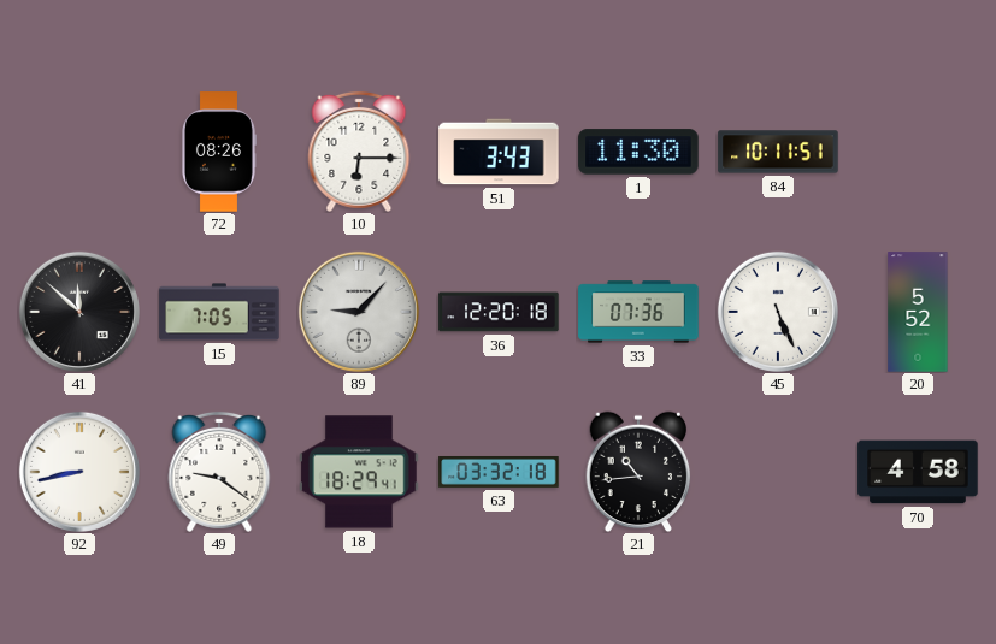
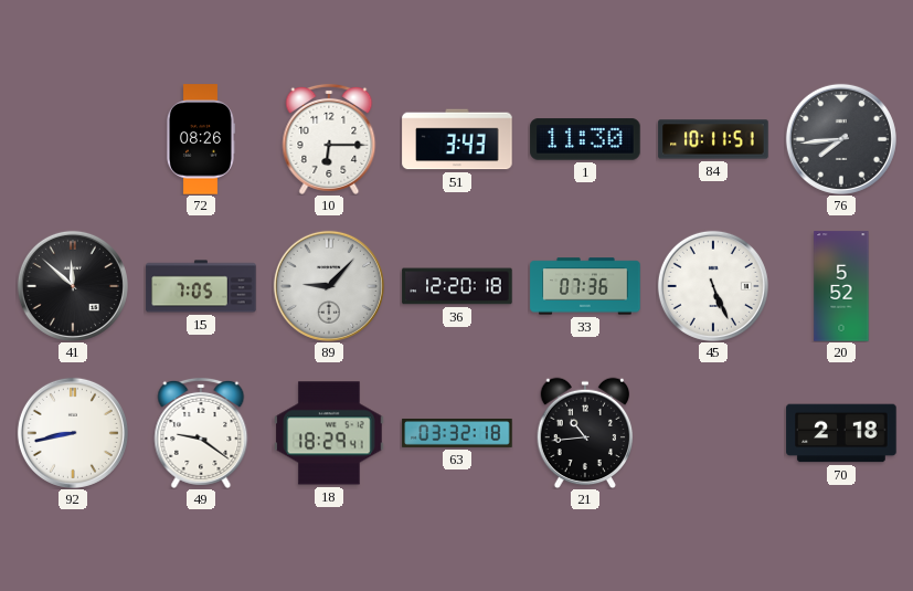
76: none -> 7:44 (841, 139)
70: 4:58 -> 2:18 (841, 433)
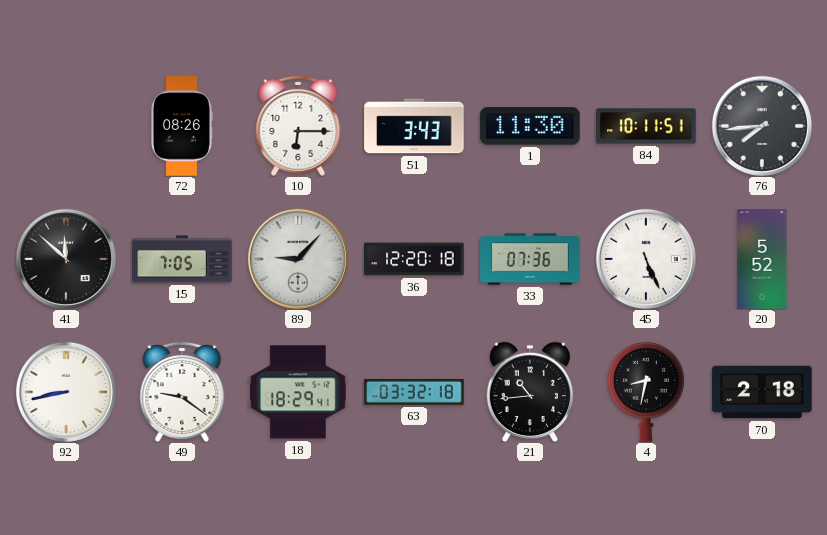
4: none -> 8:32 (646, 392)
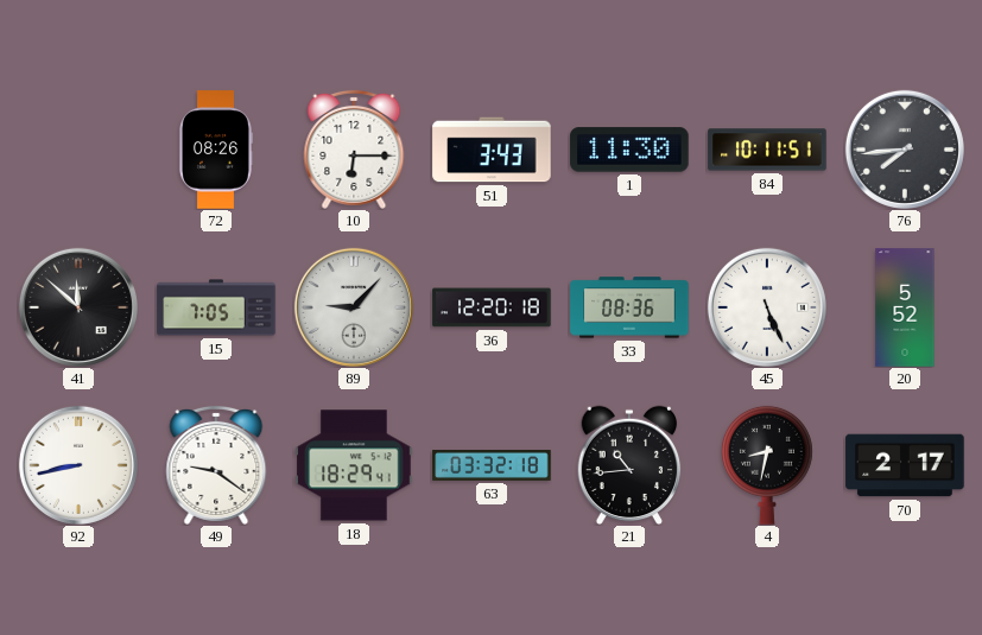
33: 07:36 -> 08:36 (629, 307)
70: 2:18 -> 2:17 (905, 465)
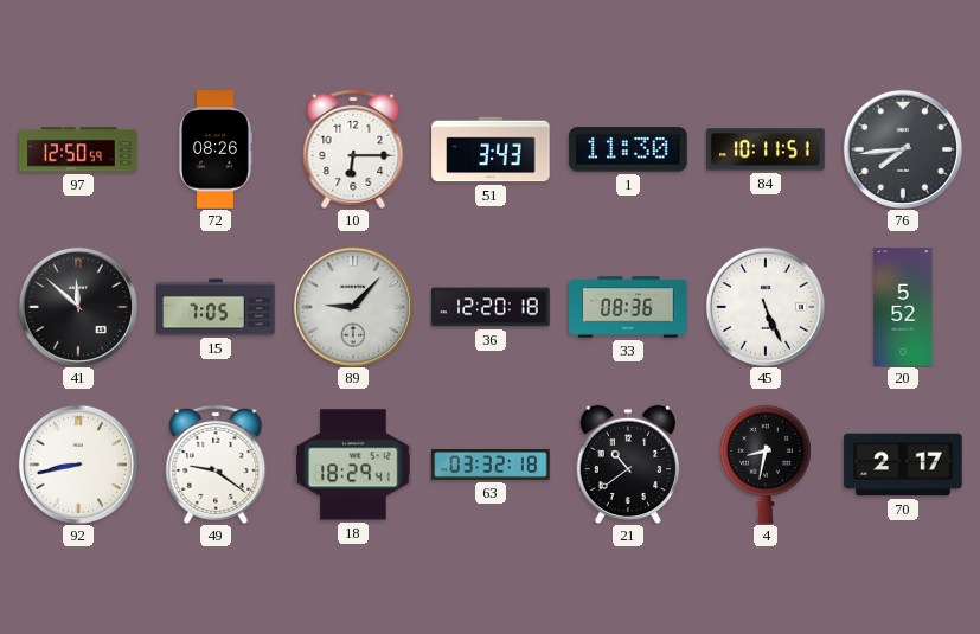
97: none -> 12:50 (78, 149)
21: 10:44 -> 10:39 (628, 465)
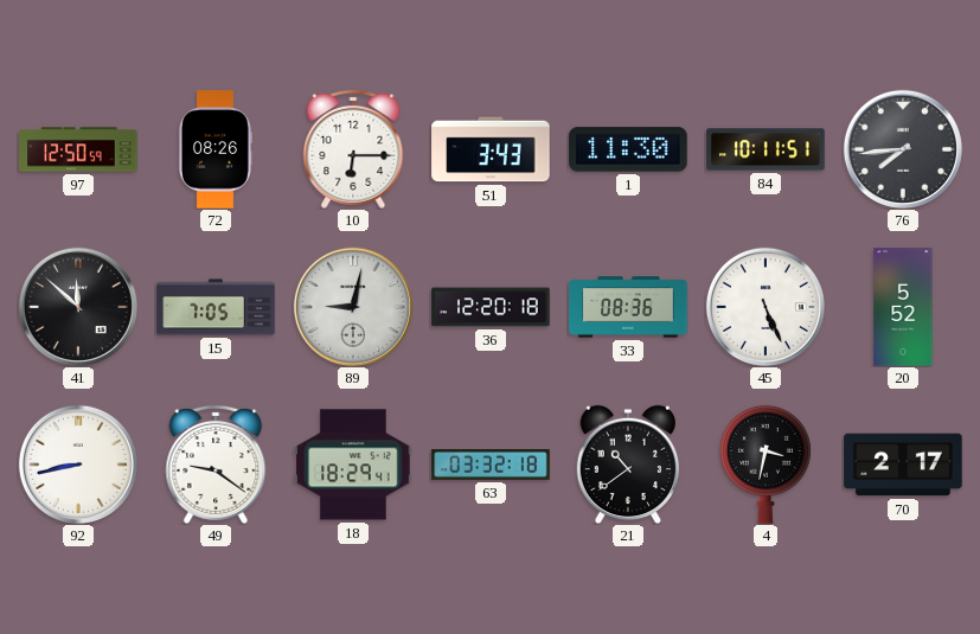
89: 9:07 -> 9:02 (353, 307)
4: 8:32 -> 3:32 (766, 465)
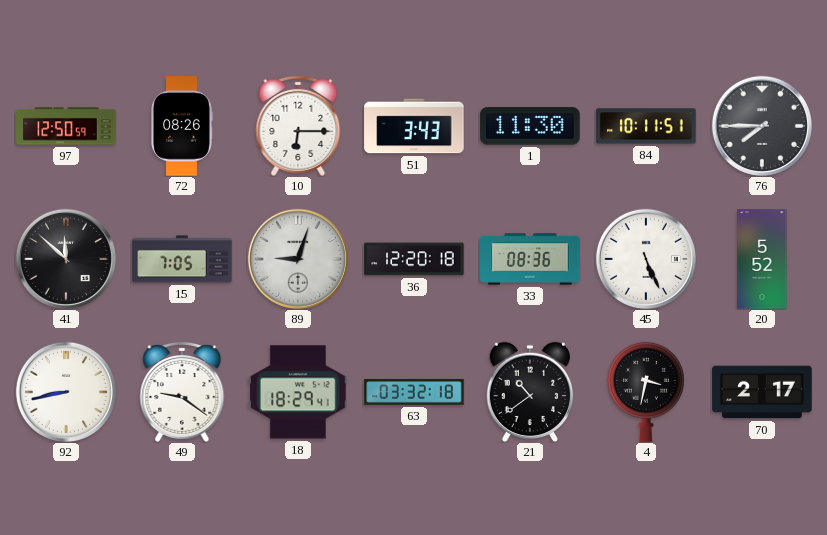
76: 7:44 -> 7:45 (762, 126)
89: 9:02 -> 9:03 (298, 259)
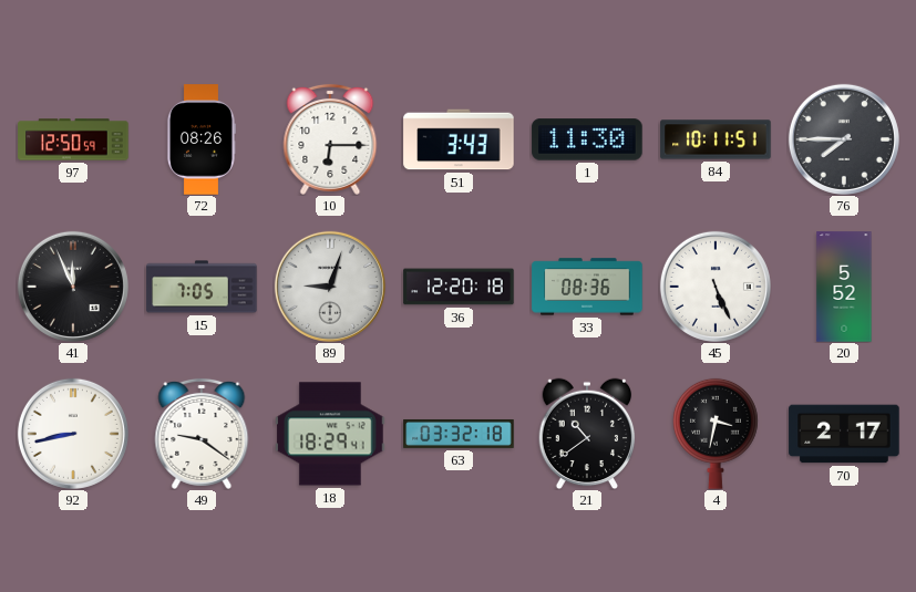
41: 11:52 -> 11:56 (73, 287)
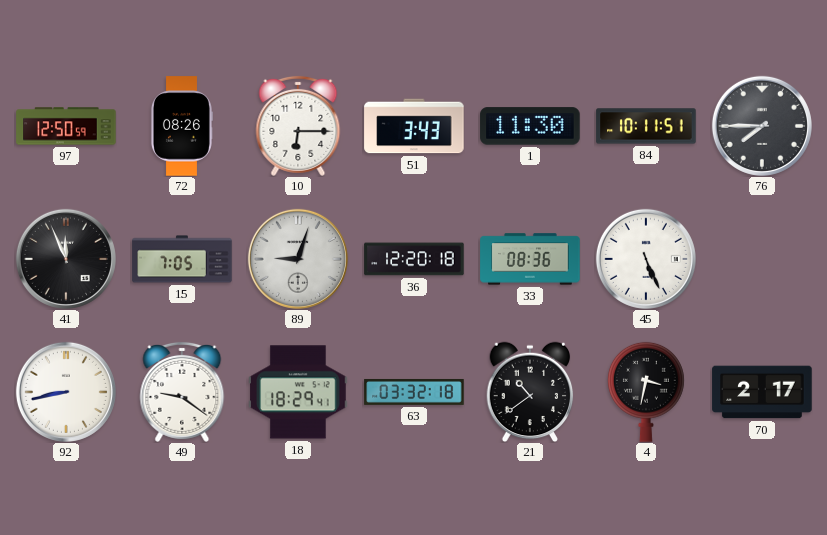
20: 5:52 -> none (844, 287)
